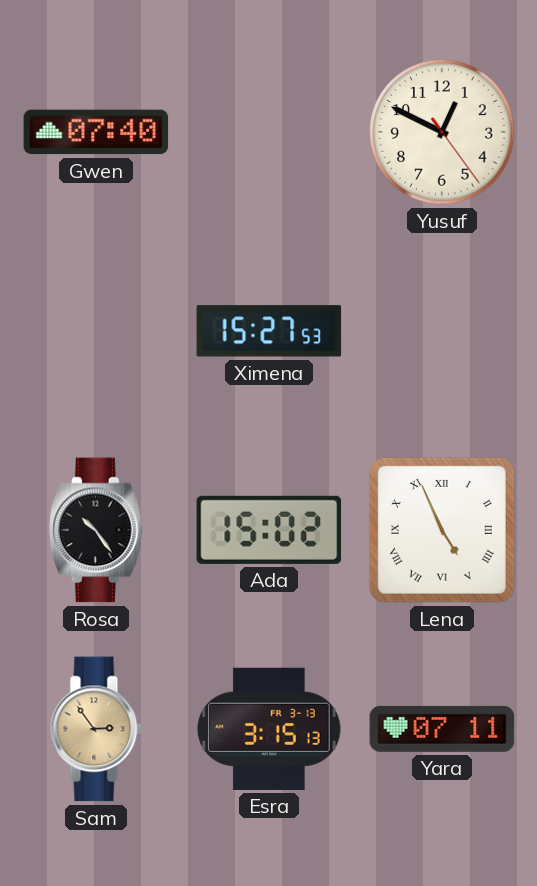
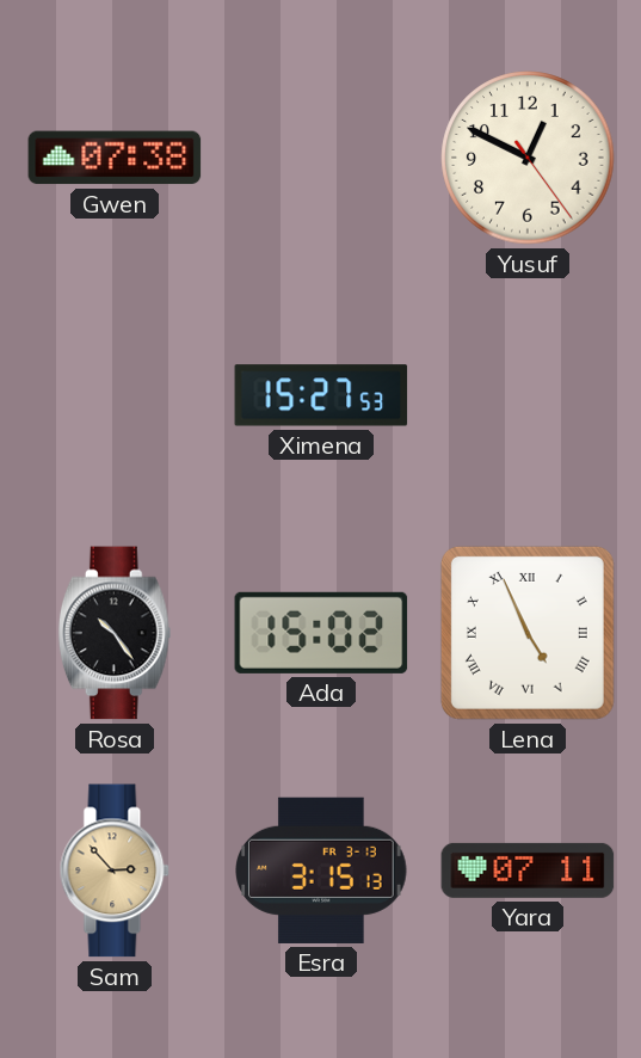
Gwen: 07:40 -> 07:38 (115, 158)
Sam: 2:54 -> 2:53 (115, 871)
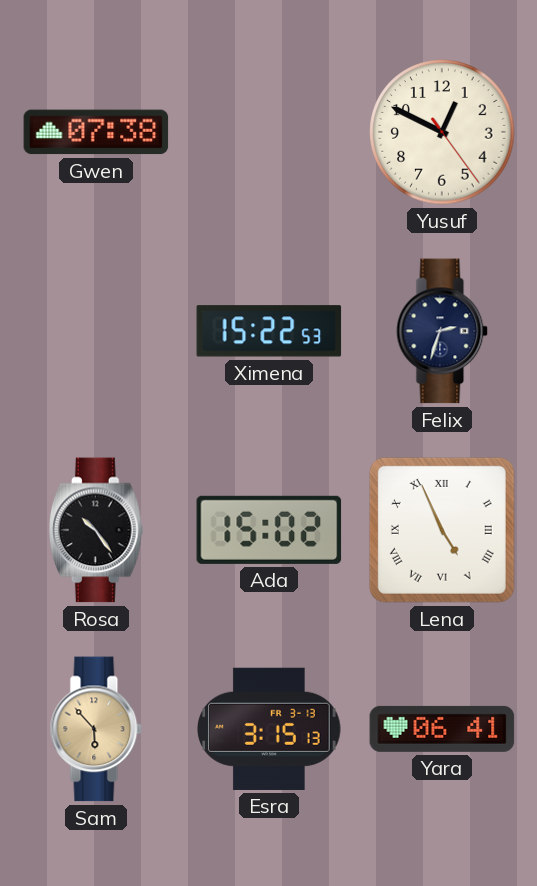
Ximena: 15:27 -> 15:22 (269, 331)
Felix: none -> 2:33 (442, 331)
Sam: 2:53 -> 5:53 (96, 729)
Yara: 07:11 -> 06:41 (442, 729)
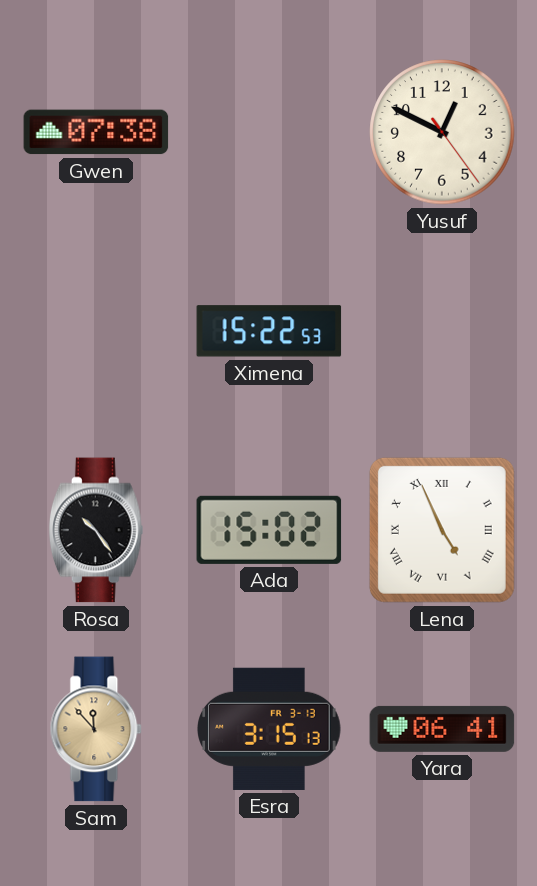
Felix: 2:33 -> none (442, 331)
Sam: 5:53 -> 11:53 (96, 729)
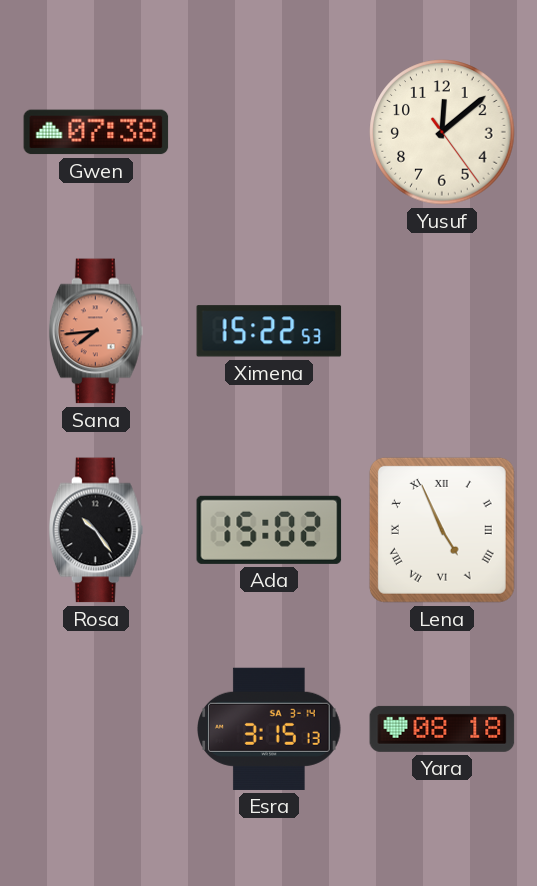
Yusuf: 12:49 -> 12:08 (442, 132)
Sana: none -> 7:44 (96, 331)
Sam: 11:53 -> none (96, 729)
Esra date: FR 3-13 -> SA 3-14 (269, 729)
Yara: 06:41 -> 08:18 (442, 729)
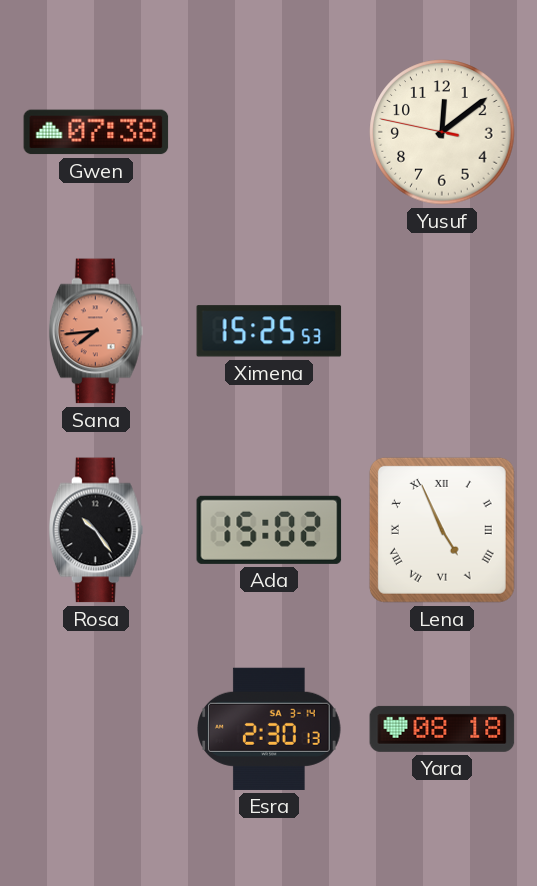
Yusuf: 12:08:24 -> 12:08:47 (442, 132)
Ximena: 15:22 -> 15:25 (269, 331)
Esra: 3:15 -> 2:30 (269, 729)
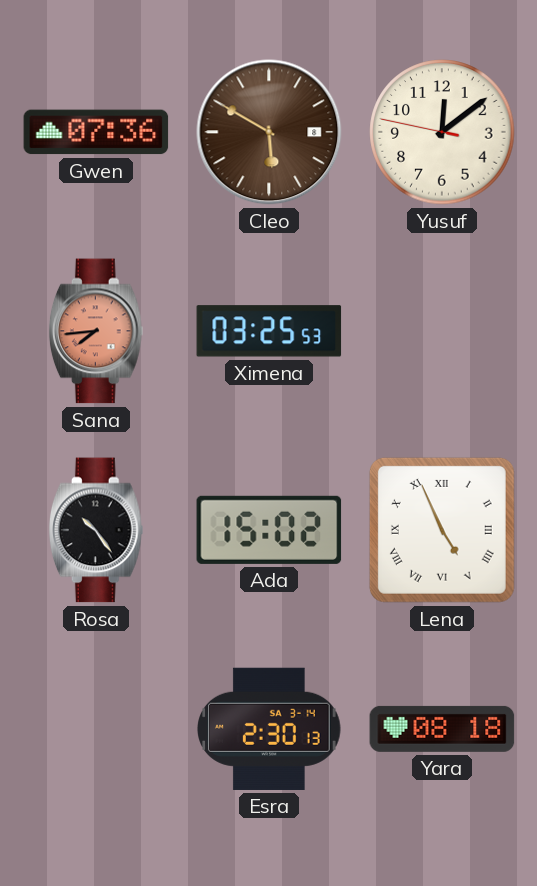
Gwen: 07:38 -> 07:36 (96, 132)
Cleo: none -> 5:50 (269, 132)
Ximena: 15:25 -> 03:25 (269, 331)
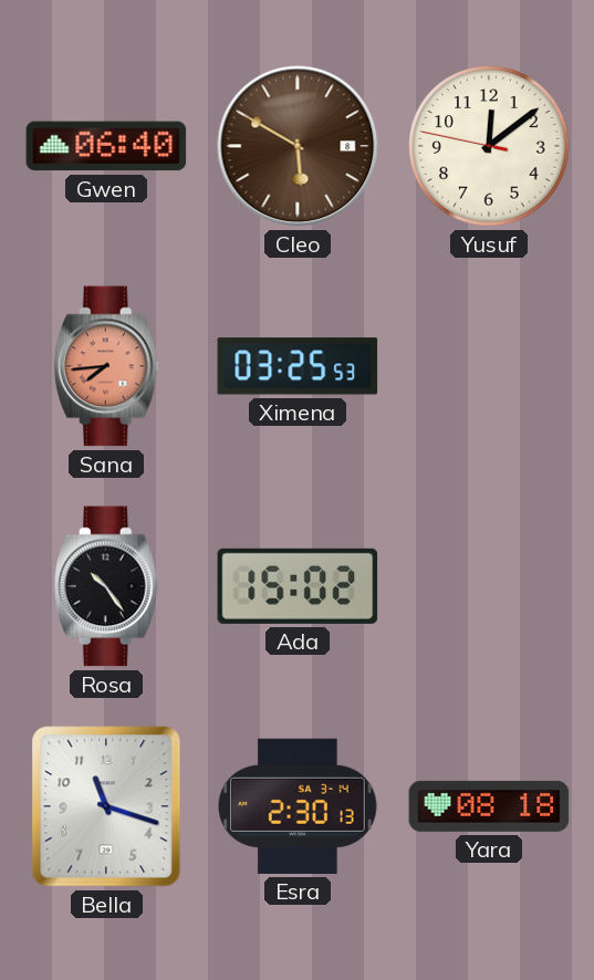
Gwen: 07:36 -> 06:40 (106, 146)
Lena: 4:56 -> none (442, 530)
Bella: none -> 11:18 (106, 806)
